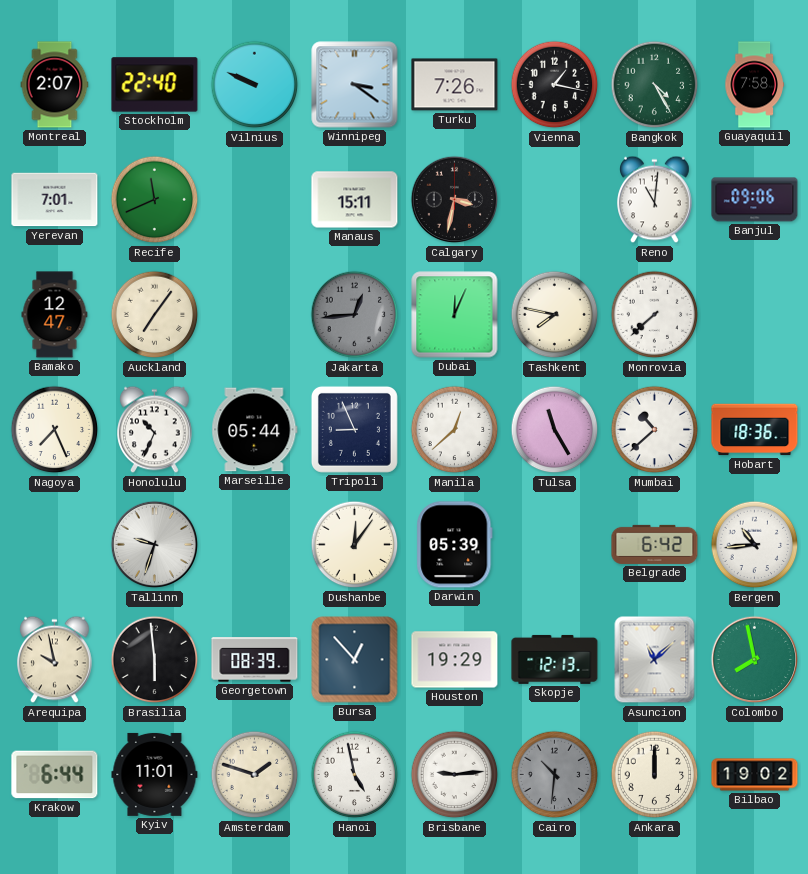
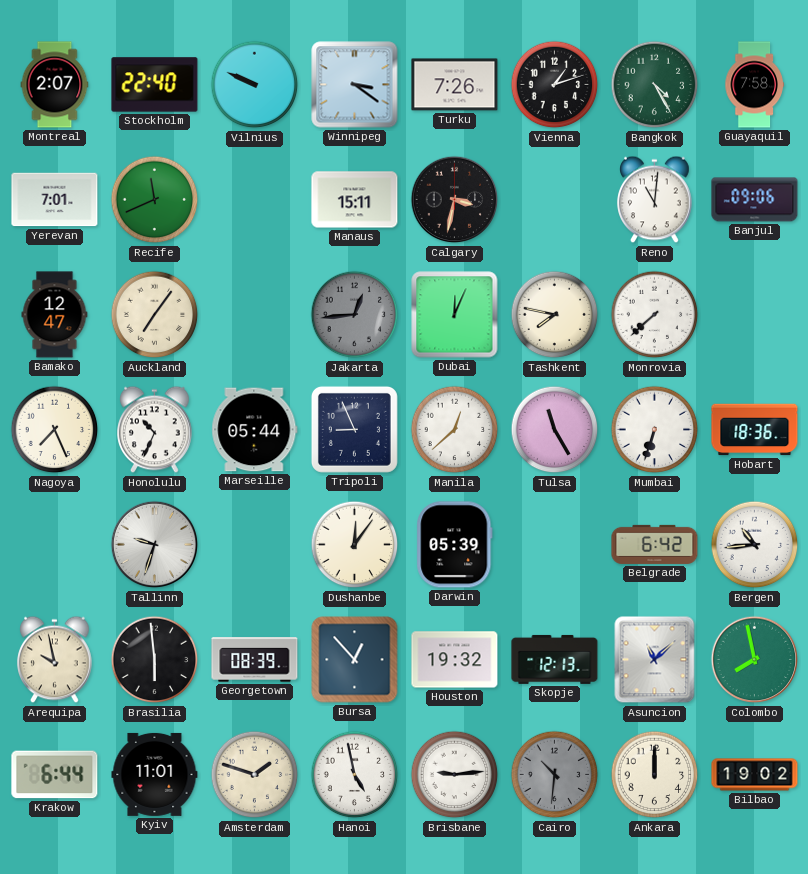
Vienna: 1:17 -> 1:12 (555, 85)
Mumbai: 10:38 -> 6:33 (655, 430)
Houston: 19:29 -> 19:32 (455, 660)
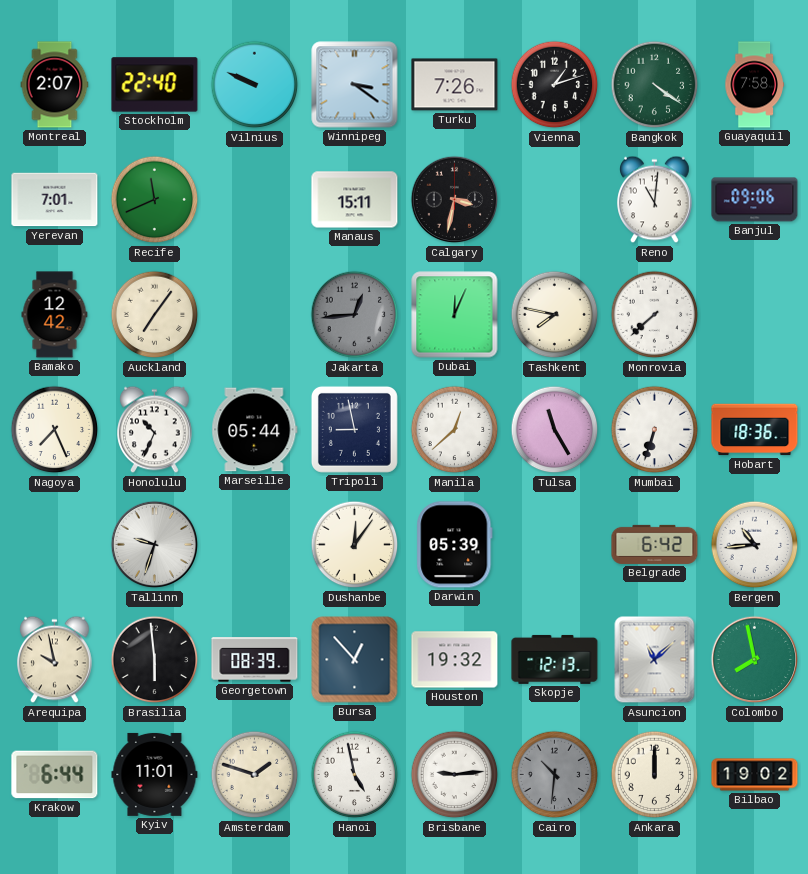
Bangkok: 4:25 -> 4:21 (655, 85)
Bamako: 12:47 -> 12:42 (55, 315)
Tripoli: 8:56 -> 8:58 (354, 429)
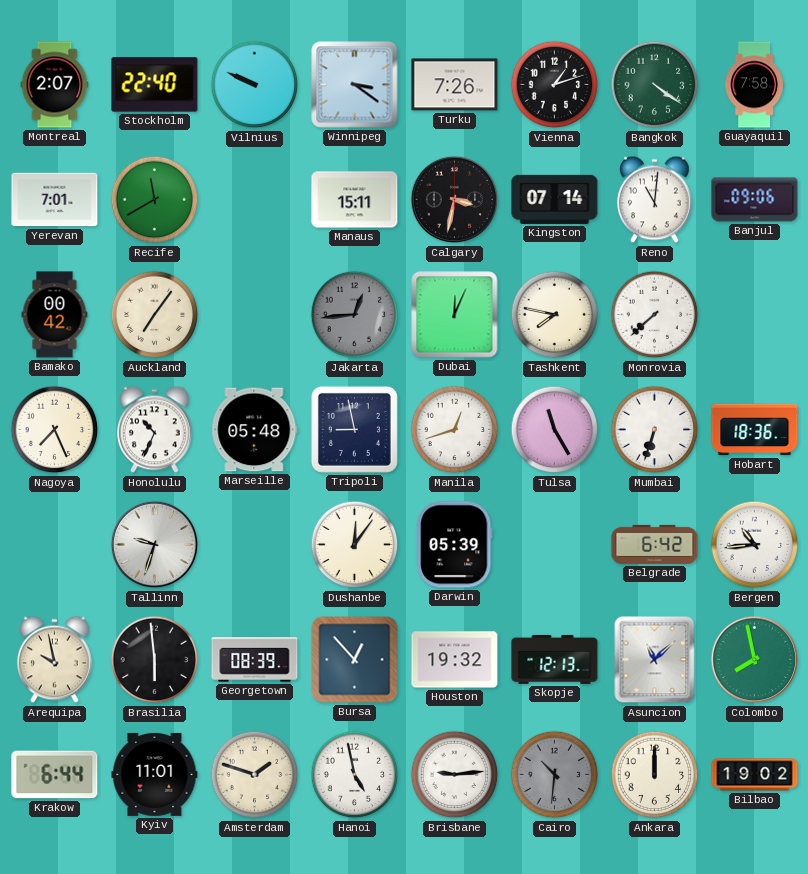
Recife: 11:41 -> 11:40 (155, 200)
Kingston: none -> 07:14 (555, 199)
Bamako: 12:42 -> 00:42 (55, 315)
Marseille: 05:44 -> 05:48 (255, 430)
Manila: 12:38 -> 12:42 (455, 430)
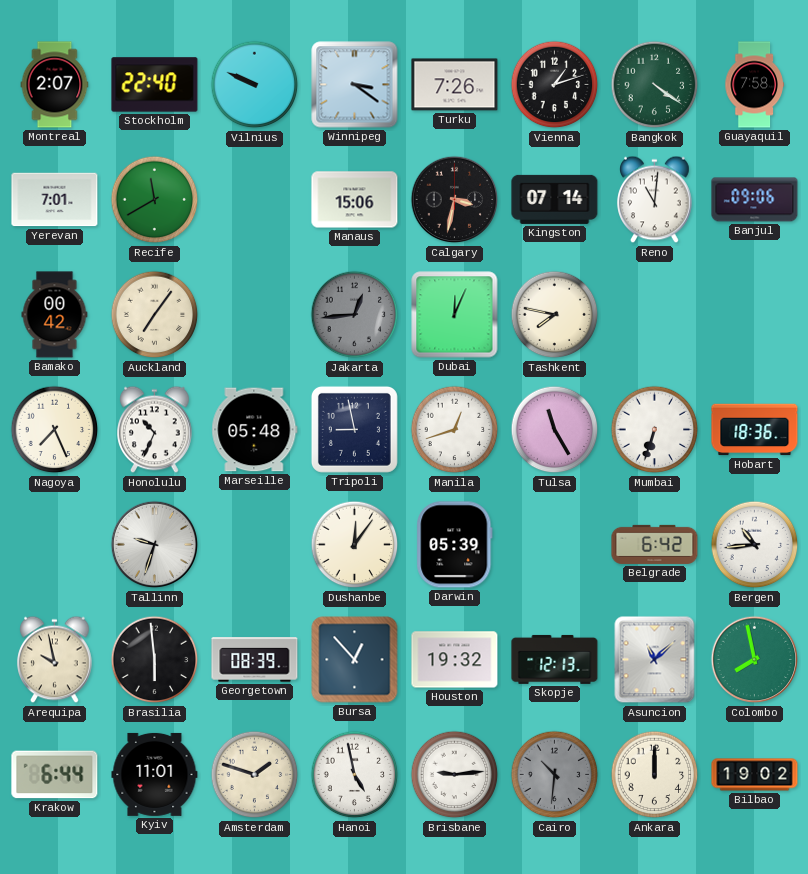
Manaus: 15:11 -> 15:06 (355, 200)
Monrovia: 7:38 -> none (655, 315)
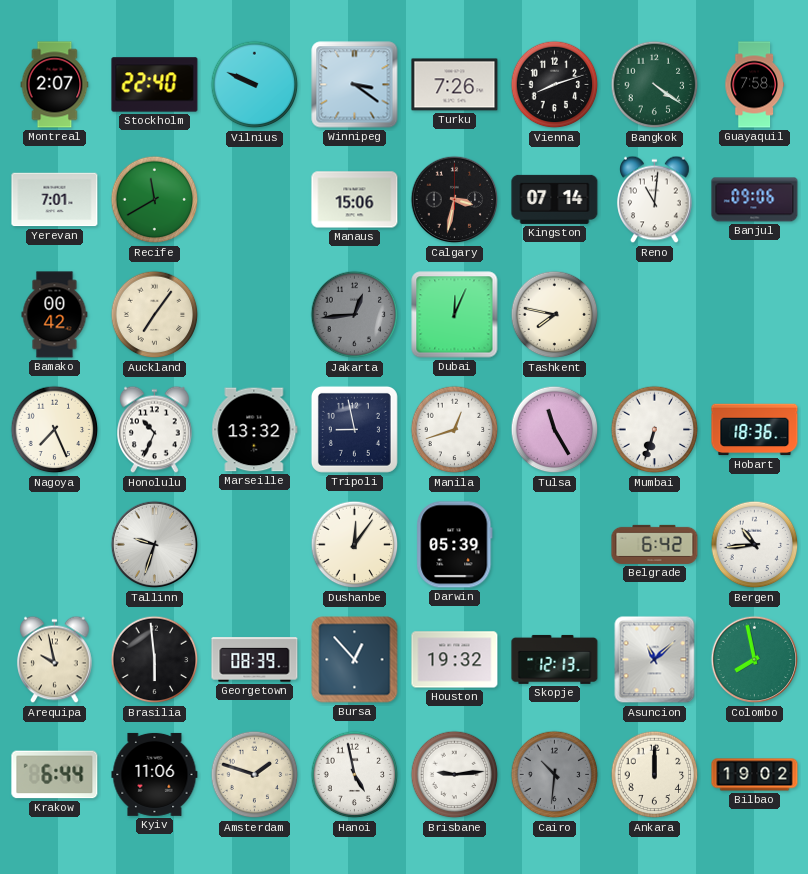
Vienna: 1:12 -> 8:12 (555, 85)
Marseille: 05:48 -> 13:32 (255, 430)
Kyiv: 11:01 -> 11:06 (155, 774)
